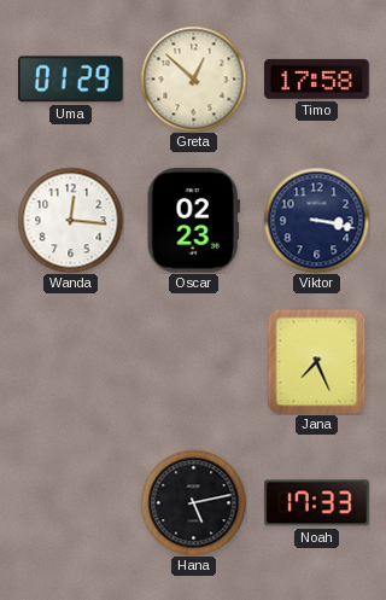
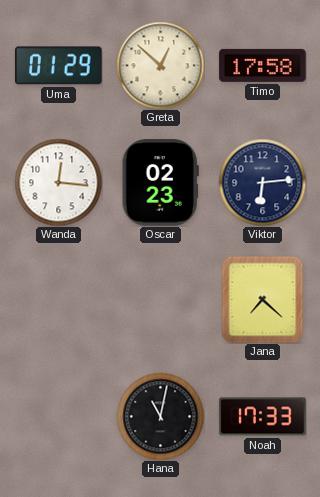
Viktor: 3:17 -> 6:14 (262, 182)
Jana: 7:26 -> 7:22 (263, 299)
Hana: 5:13 -> 11:02 (160, 416)
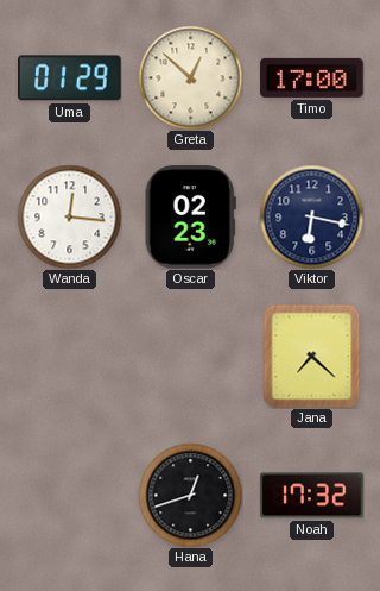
Timo: 17:58 -> 17:00 (312, 77)
Viktor: 6:14 -> 6:17 (311, 216)
Hana: 11:02 -> 12:42 (190, 495)
Noah: 17:33 -> 17:32 (312, 496)
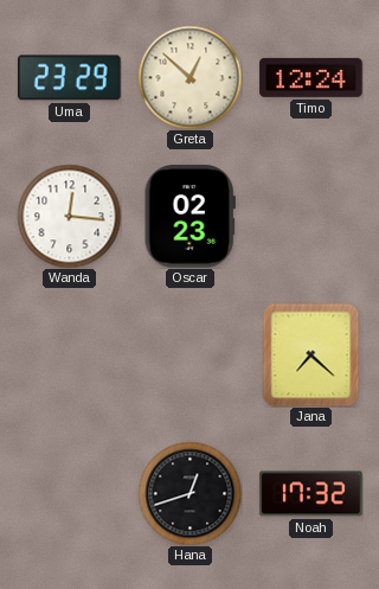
Uma: 01:29 -> 23:29 (70, 78)
Timo: 17:00 -> 12:24 (311, 77)
Viktor: 6:17 -> none (311, 216)
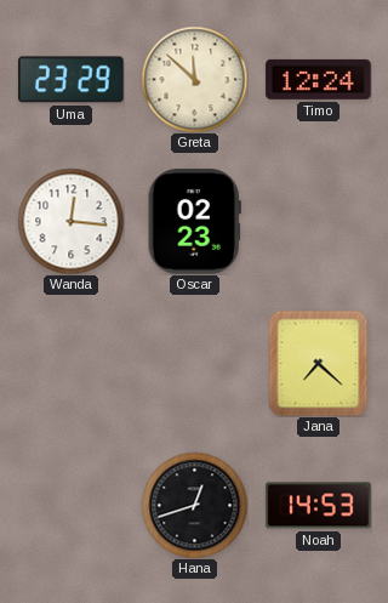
Greta: 12:52 -> 11:52 (194, 79)
Noah: 17:32 -> 14:53 (319, 506)
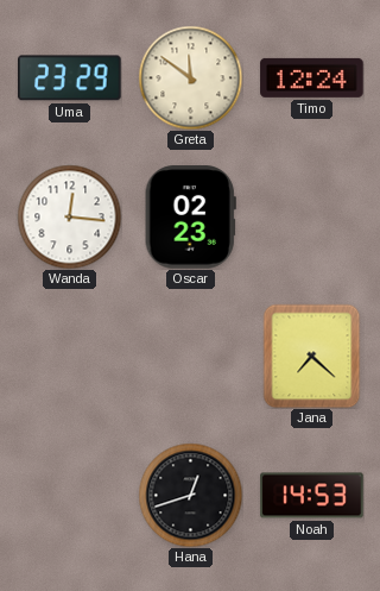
Greta: 11:52 -> 11:51 (190, 77)
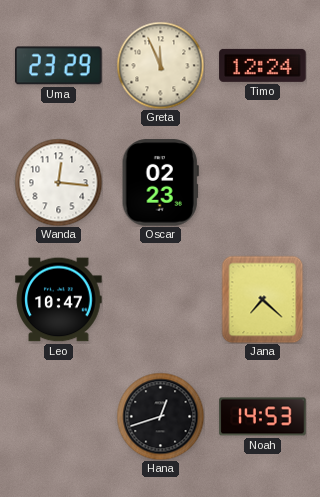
Greta: 11:51 -> 11:56 (160, 65)
Leo: none -> 10:47 (59, 300)
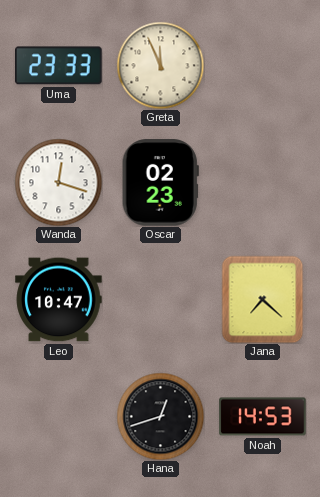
Uma: 23:29 -> 23:33 (59, 66)
Timo: 12:24 -> none (263, 65)
Wanda: 12:16 -> 12:18 (58, 182)
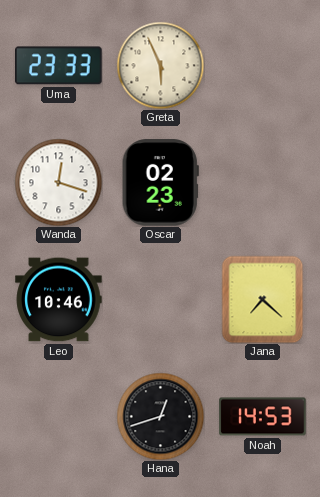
Greta: 11:56 -> 5:56 (160, 65)
Leo: 10:47 -> 10:46 (59, 300)
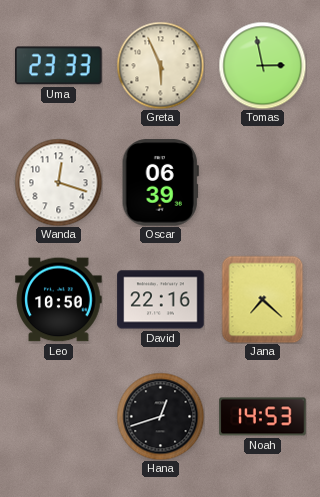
Tomas: none -> 2:58 (262, 65)
Oscar: 02:23 -> 06:39 (160, 183)
Leo: 10:46 -> 10:50 (59, 300)
David: none -> 22:16 (161, 300)
